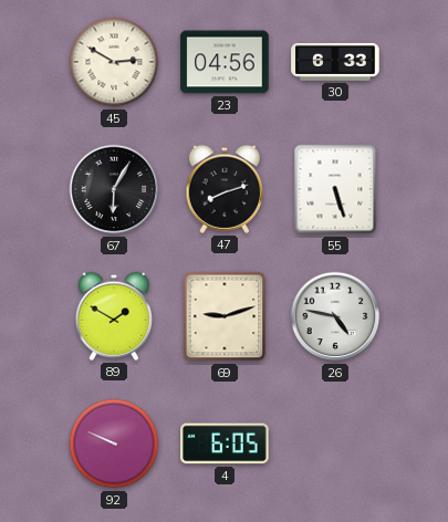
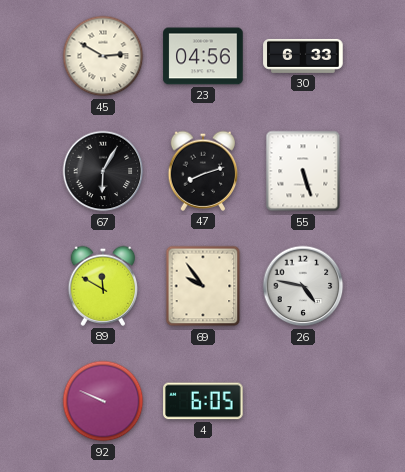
89: 1:50 -> 11:50 (103, 286)
69: 9:12 -> 9:54 (203, 286)
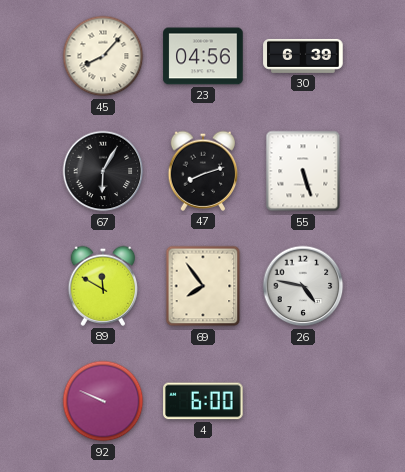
45: 2:50 -> 8:07 (103, 56)
30: 6:33 -> 6:39 (303, 56)
69: 9:54 -> 7:54 (203, 286)
4: 6:05 -> 6:00 (203, 401)
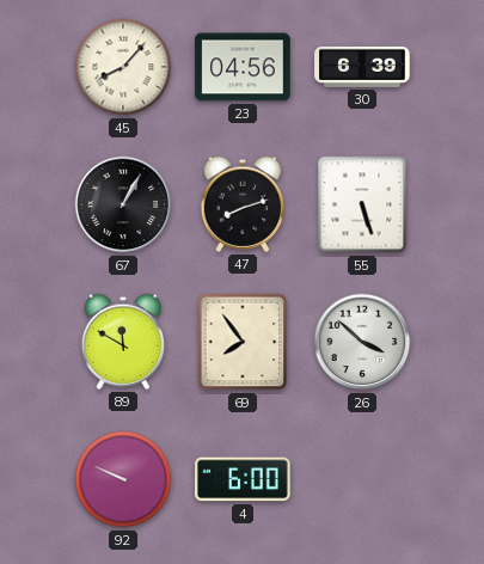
67: 6:05 -> 1:05 (123, 204)
26: 4:47 -> 3:52 (362, 342)
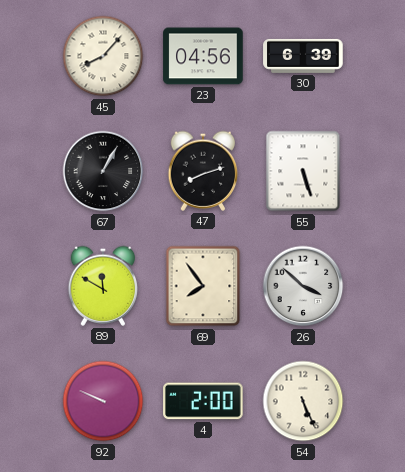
4: 6:00 -> 2:00 (203, 401)
54: none -> 5:26 (303, 401)
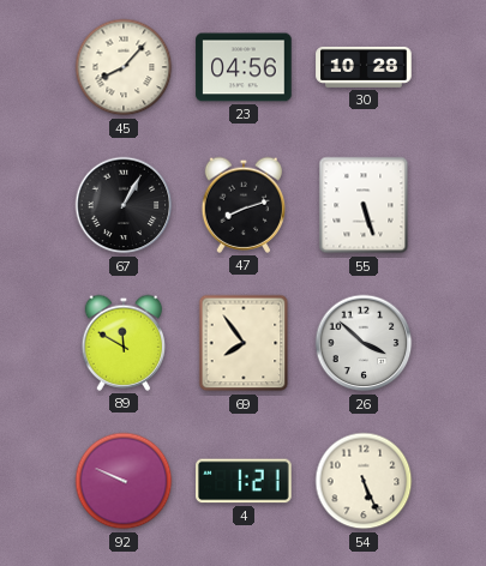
30: 6:39 -> 10:28 (364, 67)
4: 2:00 -> 1:21 (244, 481)
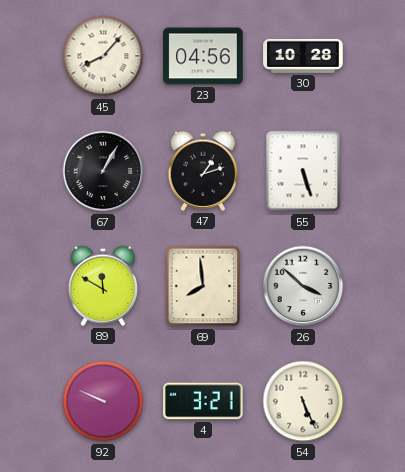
47: 8:12 -> 1:12 (203, 171)
69: 7:54 -> 7:59 (203, 286)
4: 1:21 -> 3:21 (203, 401)
